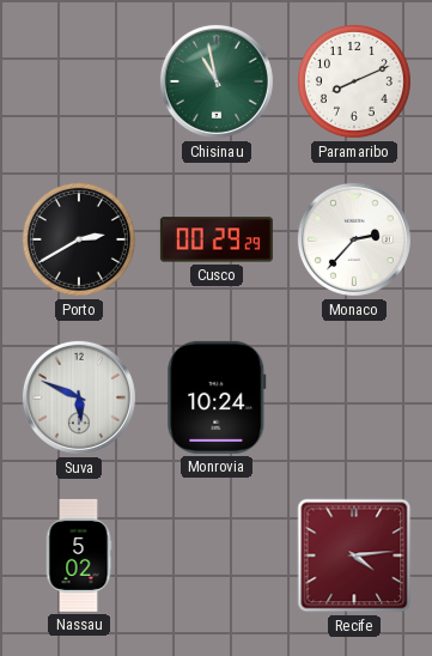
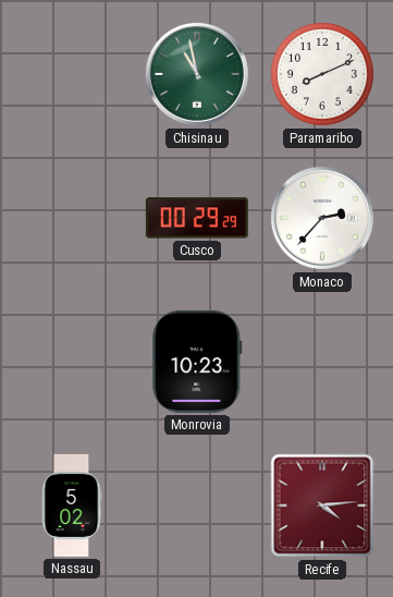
Porto: 2:40 -> none (79, 239)
Suva: 5:49 -> none (79, 397)
Monrovia: 10:24 -> 10:23 (197, 362)
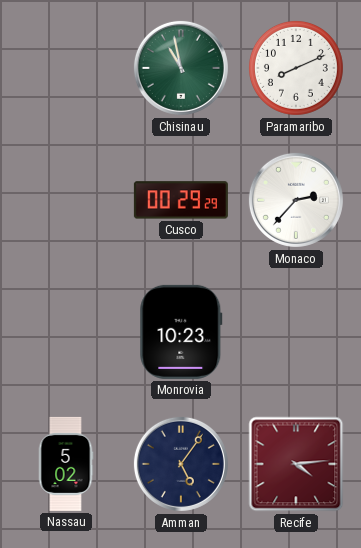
Amman: none -> 5:06 (181, 464)
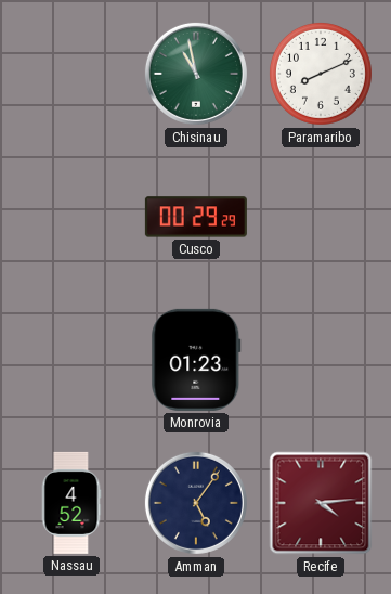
Monaco: 2:37 -> none (296, 200)
Monrovia: 10:23 -> 01:23 (196, 360)
Nassau: 5:02 -> 4:52 (71, 503)
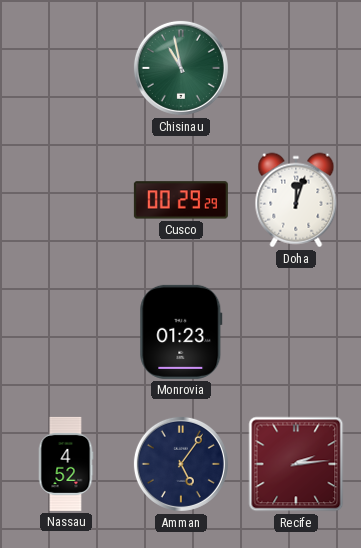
Paramaribo: 8:11 -> none (321, 74)
Doha: none -> 12:03 (296, 200)
Recife: 4:14 -> 2:14 (296, 464)
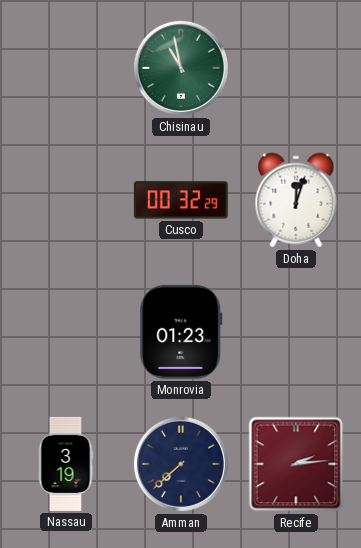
Cusco: 00:29 -> 00:32 (181, 200)
Nassau: 4:52 -> 3:19 (66, 464)
Amman: 5:06 -> 7:38 (181, 464)
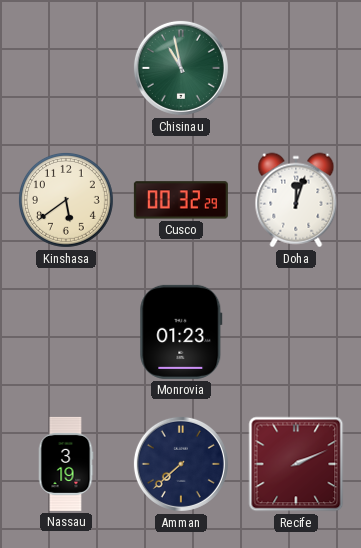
Kinshasa: none -> 5:39 (66, 200)
Recife: 2:14 -> 2:11 (296, 464)
